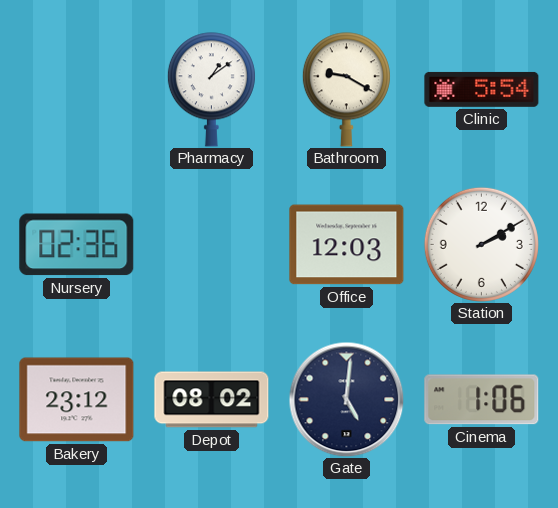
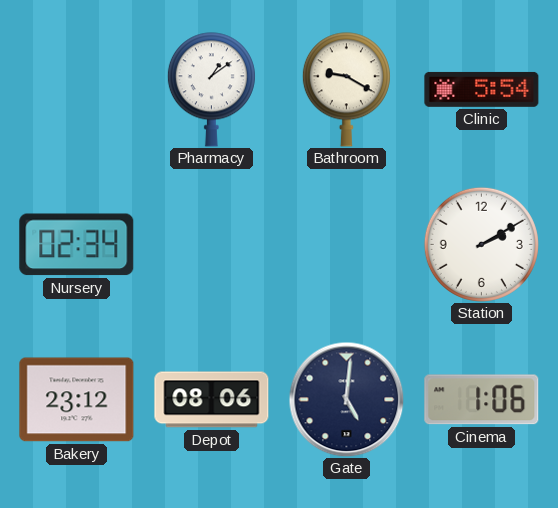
Nursery: 02:36 -> 02:34 (77, 245)
Office: 12:03 -> none (347, 245)
Depot: 08:02 -> 08:06 (212, 400)
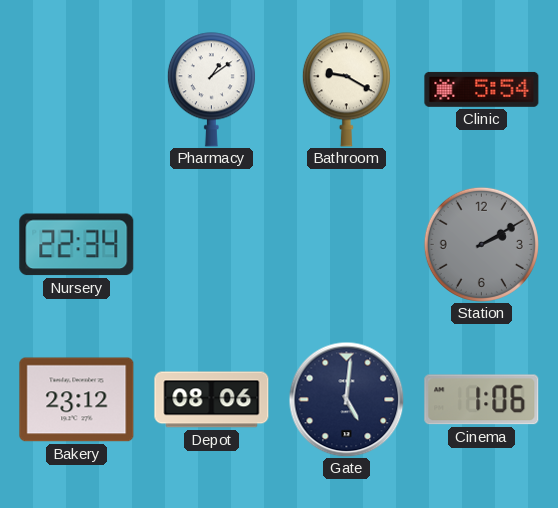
Nursery: 02:34 -> 22:34 (77, 245)
Station dial: white -> grey (481, 244)
